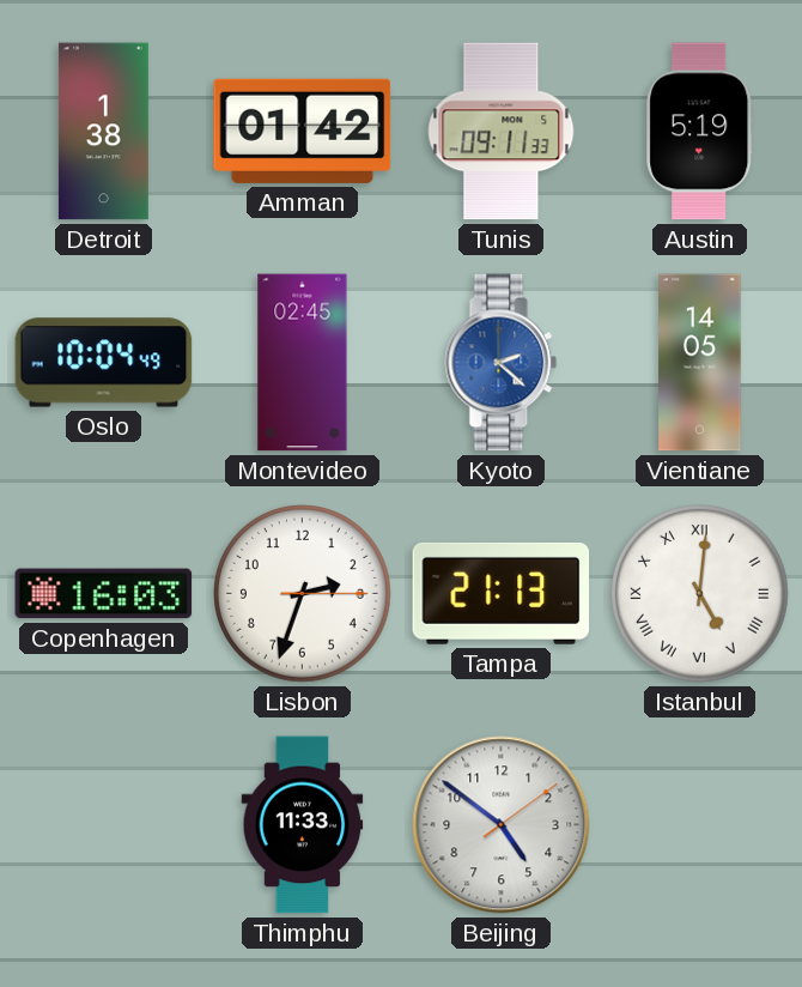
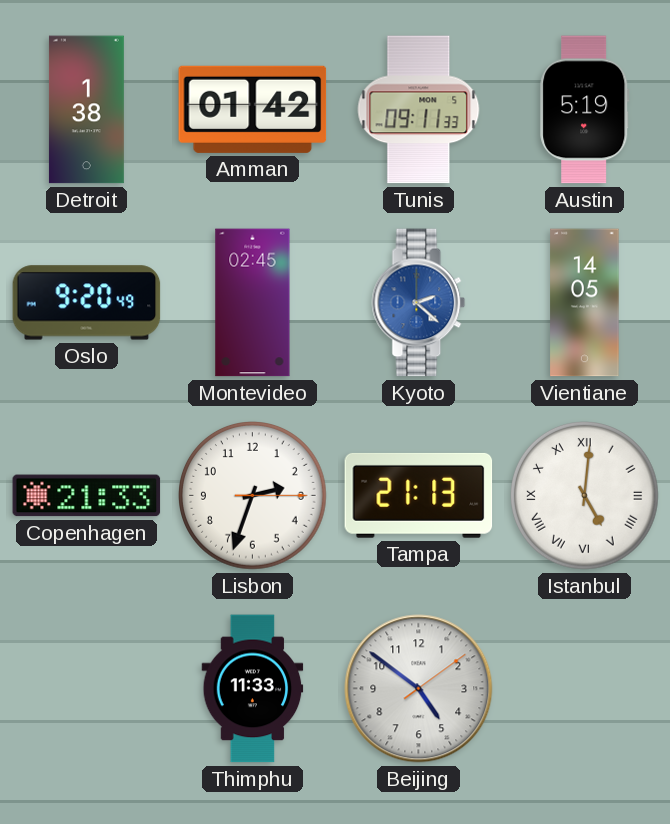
Oslo: 10:04 -> 9:20 (87, 303)
Copenhagen: 16:03 -> 21:33 (87, 496)
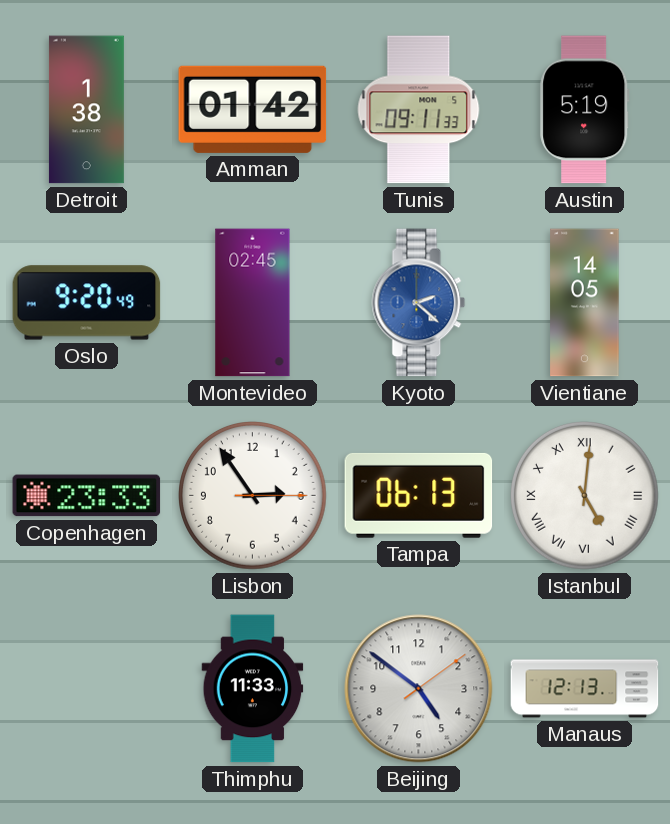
Copenhagen: 21:33 -> 23:33 (87, 496)
Lisbon: 2:33 -> 2:54 (253, 496)
Tampa: 21:13 -> 06:13 (419, 495)
Manaus: none -> 12:13 (585, 689)
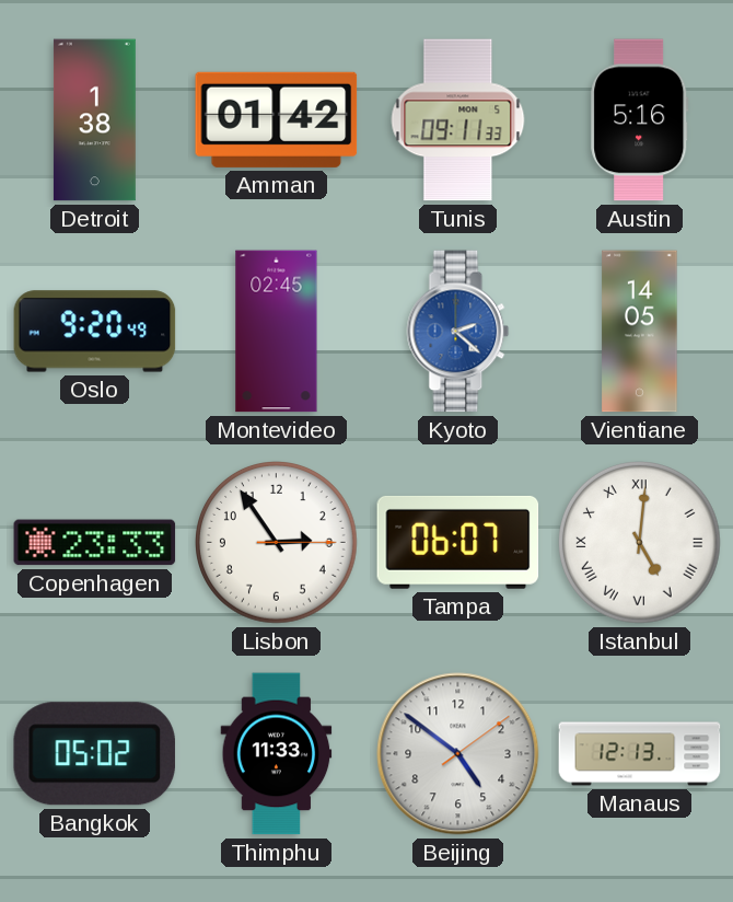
Austin: 5:19 -> 5:16 (640, 120)
Tampa: 06:13 -> 06:07 (458, 542)
Bangkok: none -> 05:02 (94, 754)
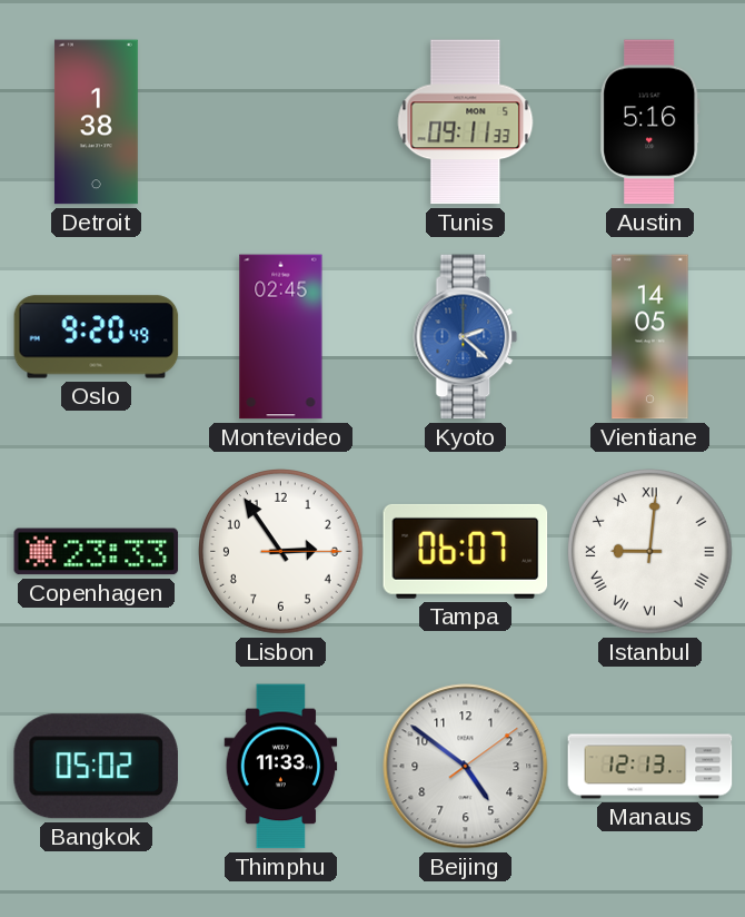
Amman: 01:42 -> none (277, 119)
Istanbul: 5:01 -> 9:01 (650, 552)
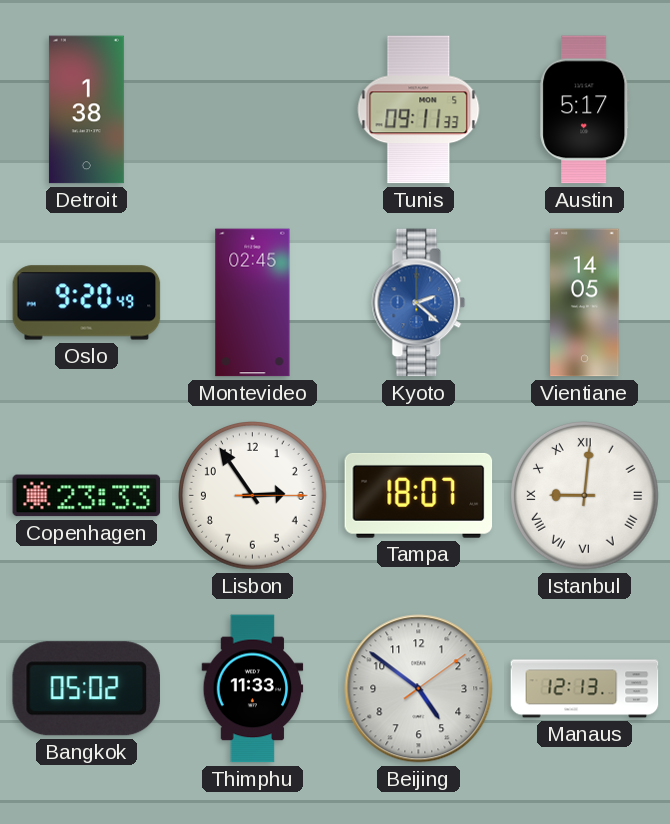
Austin: 5:16 -> 5:17 (585, 110)
Tampa: 06:07 -> 18:07 (419, 495)
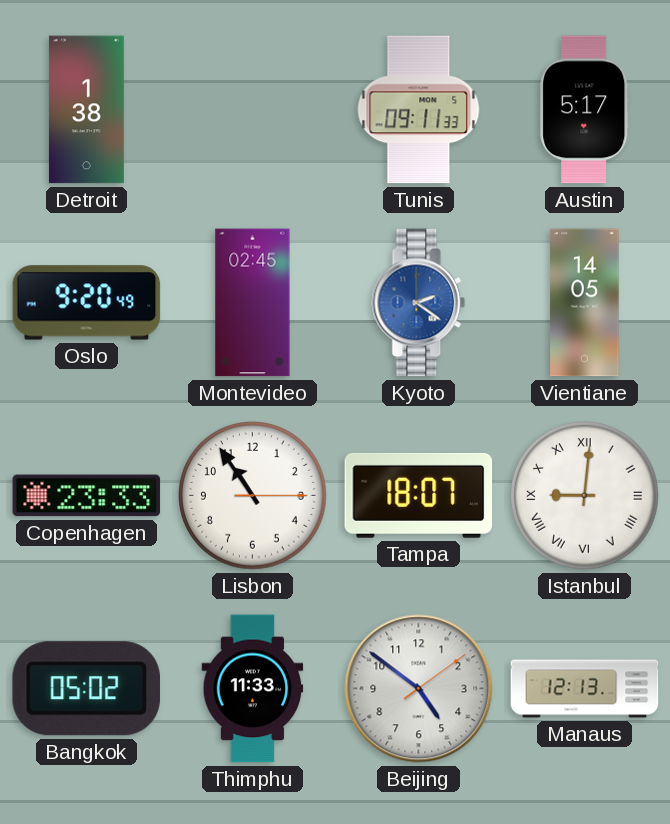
Kyoto: 2:22 -> 2:21 (419, 303)
Lisbon: 2:54 -> 10:54 (253, 496)
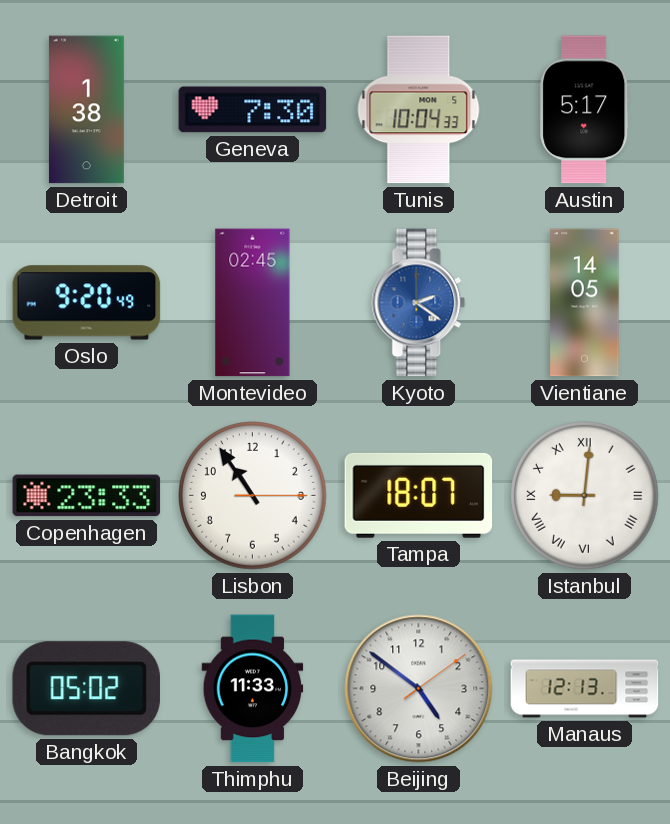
Geneva: none -> 7:30 (253, 110)
Tunis: 09:11 -> 10:04 (419, 110)
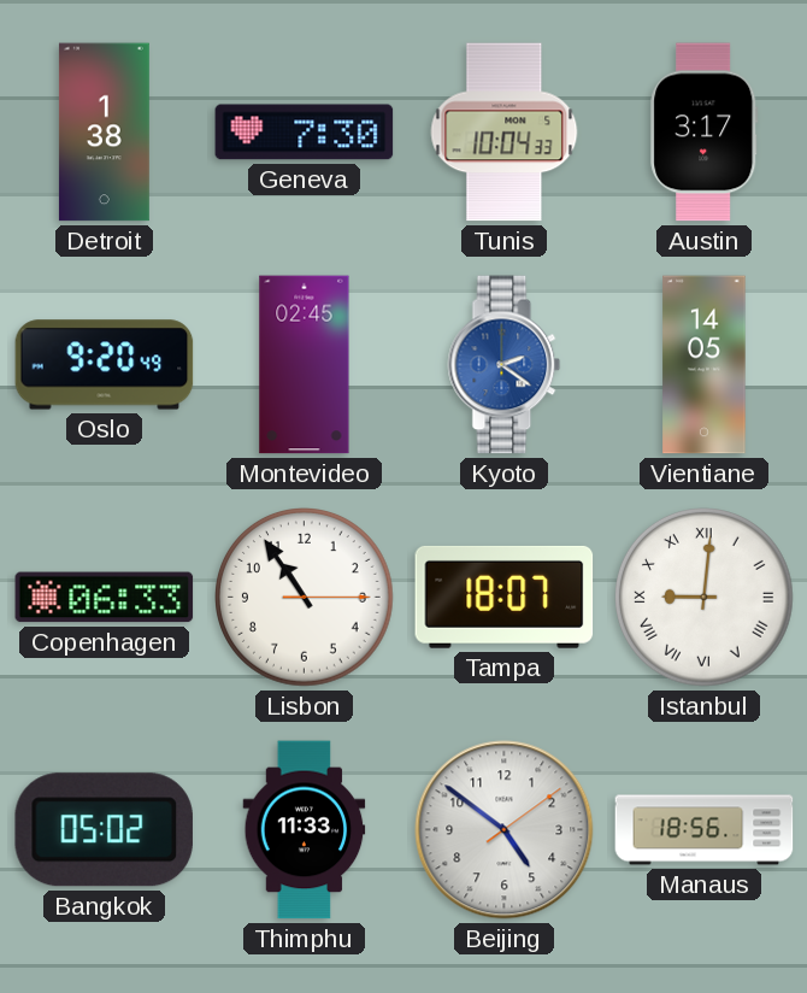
Austin: 5:17 -> 3:17 (705, 133)
Copenhagen: 23:33 -> 06:33 (105, 598)
Manaus: 12:13 -> 18:56 (705, 830)
